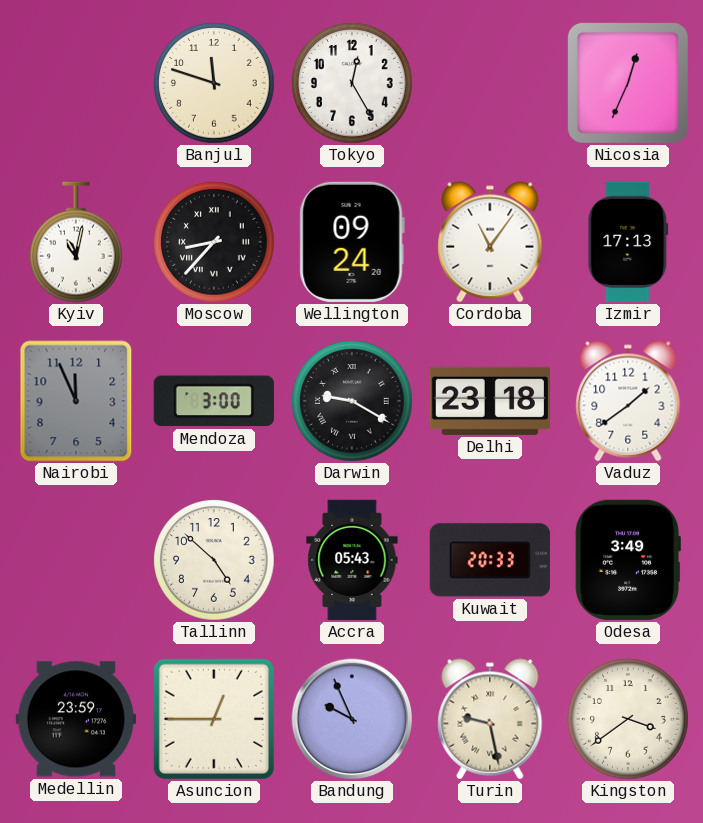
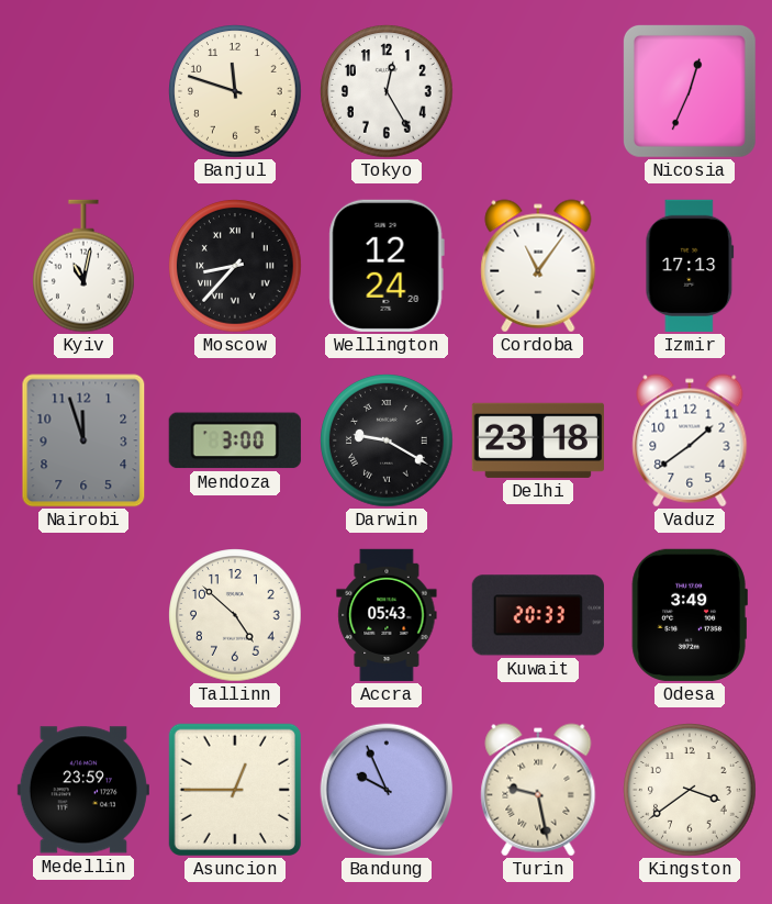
Wellington: 09:24 -> 12:24 (387, 266)
Nairobi: 11:56 -> 11:57 (83, 440)
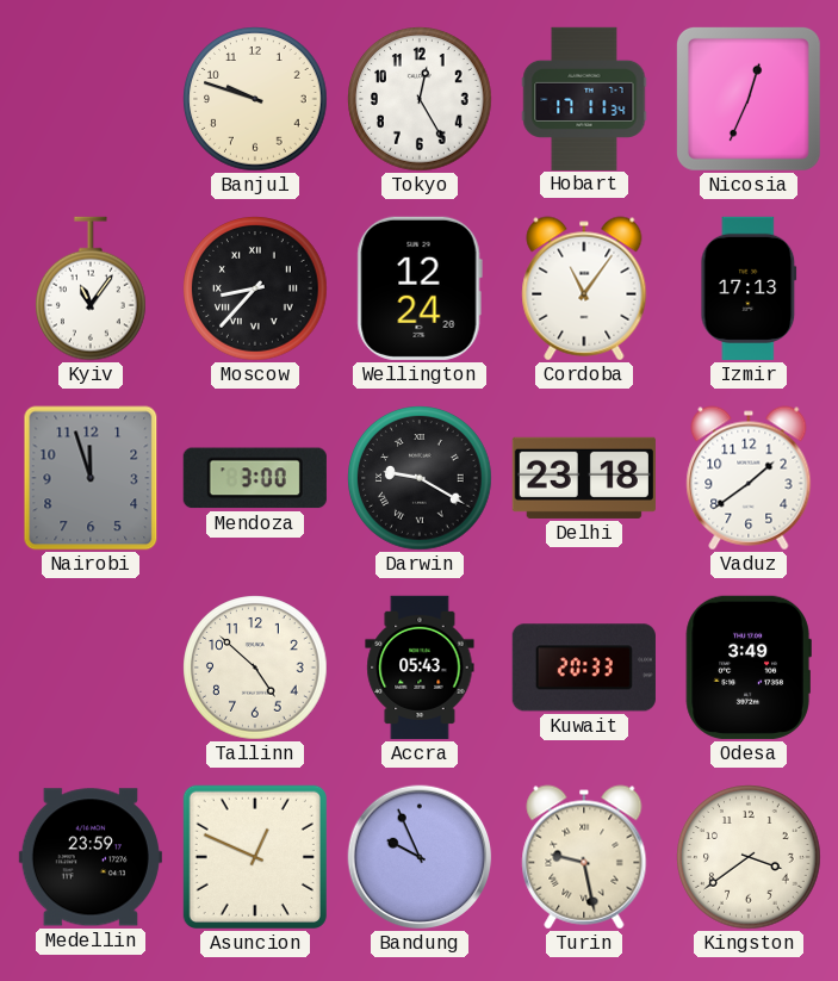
Banjul: 11:48 -> 9:48 (255, 99)
Hobart: none -> 17:11 (584, 98)
Kyiv: 11:02 -> 11:06 (92, 288)
Asuncion: 12:45 -> 12:49 (255, 857)
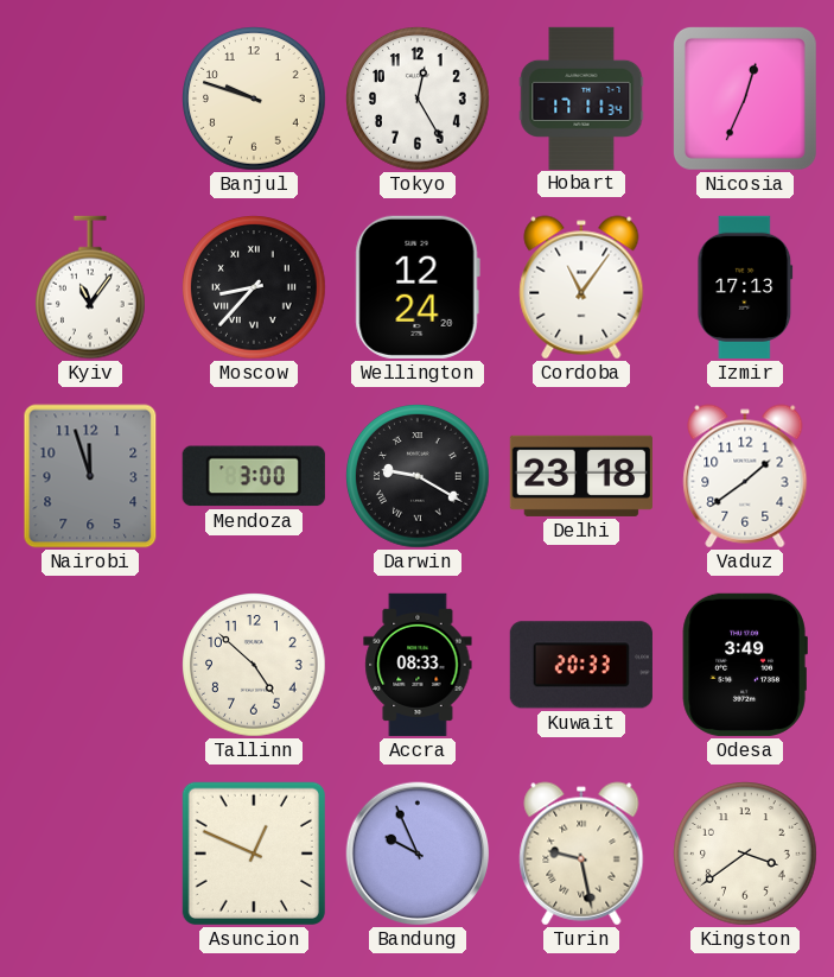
Accra: 05:43 -> 08:33 (418, 665)
Medellin: 23:59 -> none (91, 857)
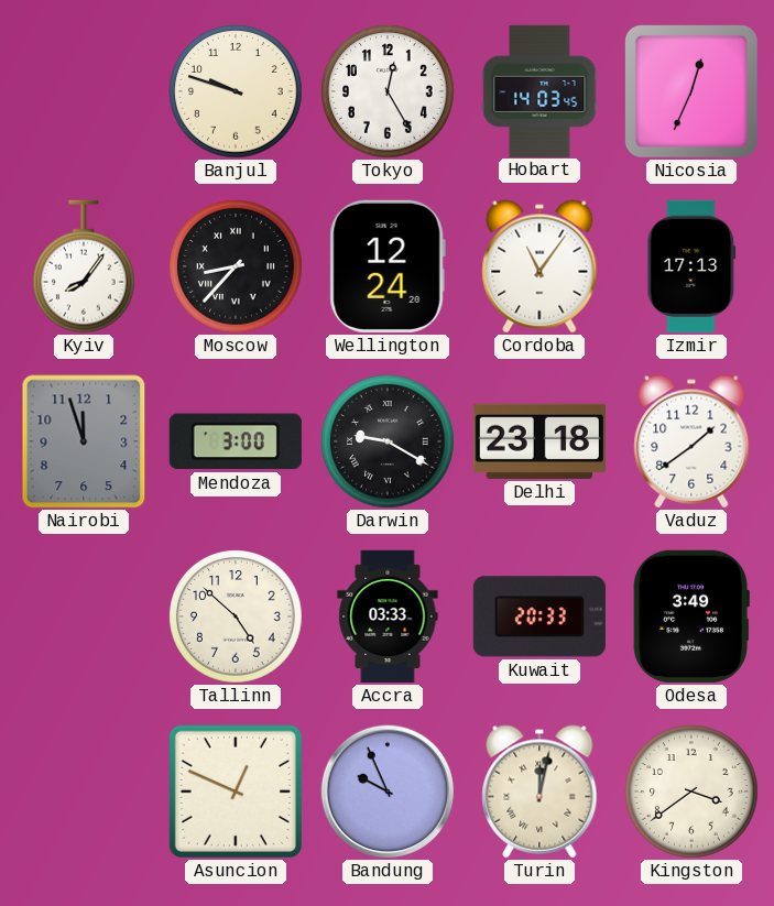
Hobart: 17:11 -> 14:03 (539, 90)
Kyiv: 11:06 -> 8:06 (85, 266)
Accra: 08:33 -> 03:33 (388, 616)
Turin: 9:28 -> 12:02 (539, 792)
